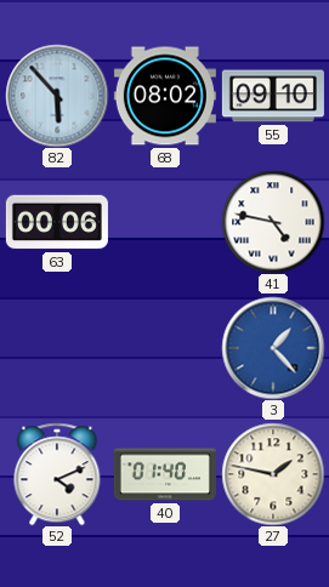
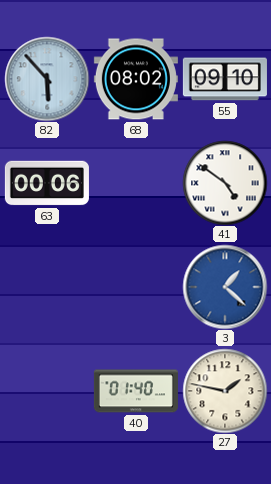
41: 4:47 -> 4:51 (225, 183)
3: 1:23 -> 1:22 (225, 287)
52: 4:11 -> none (57, 474)
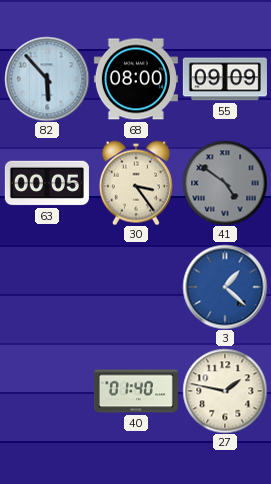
68: 08:02 -> 08:00 (136, 79)
55: 09:10 -> 09:09 (225, 79)
63: 00:06 -> 00:05 (47, 183)
30: none -> 3:24 (136, 183)
41 dial: white -> grey (225, 183)
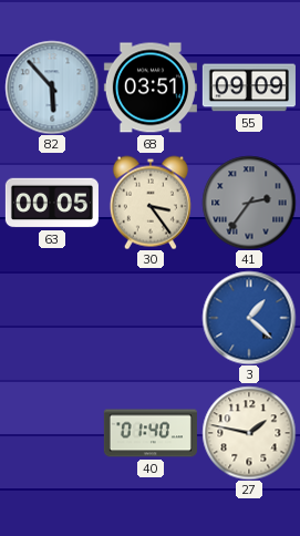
68: 08:00 -> 03:51 (151, 87)
41: 4:51 -> 2:36 (249, 203)
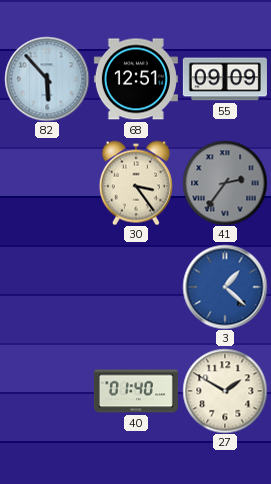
68: 03:51 -> 12:51 (136, 79)
63: 00:05 -> none (52, 203)
27: 1:47 -> 1:50 (225, 391)
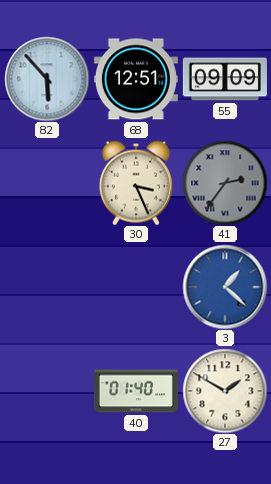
30: 3:24 -> 3:26 (136, 183)
